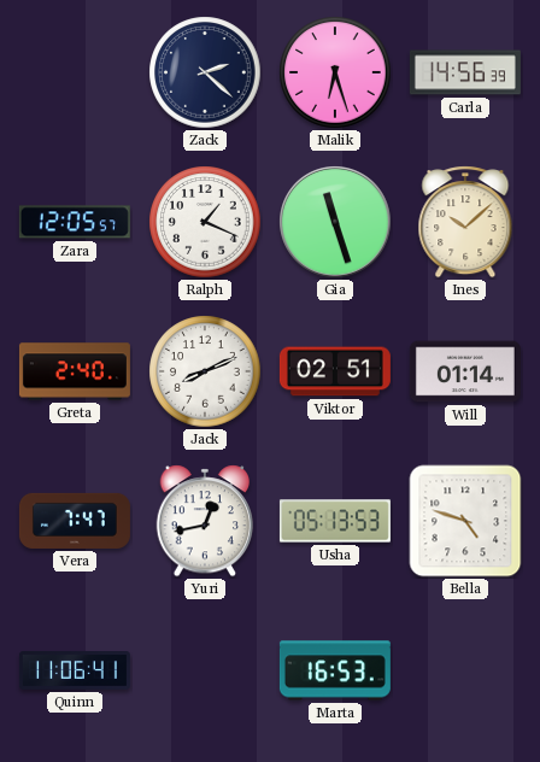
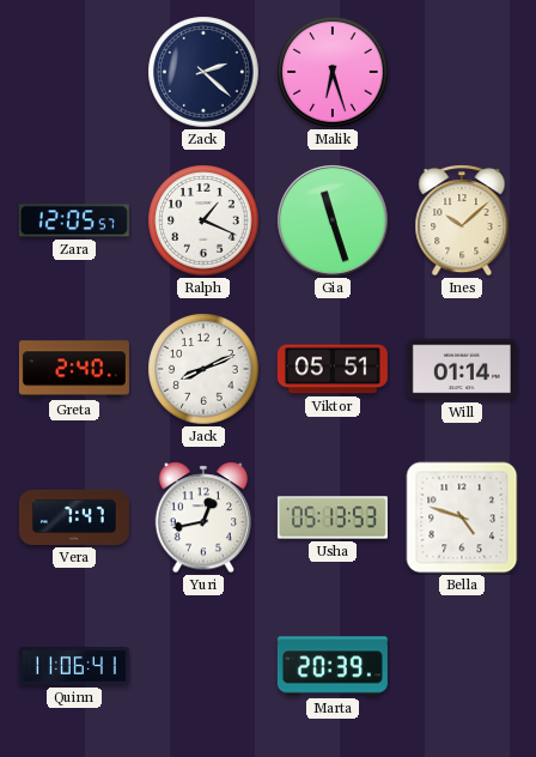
Carla: 14:56 -> none (465, 72)
Viktor: 02:51 -> 05:51 (333, 369)
Marta: 16:53 -> 20:39 (333, 666)
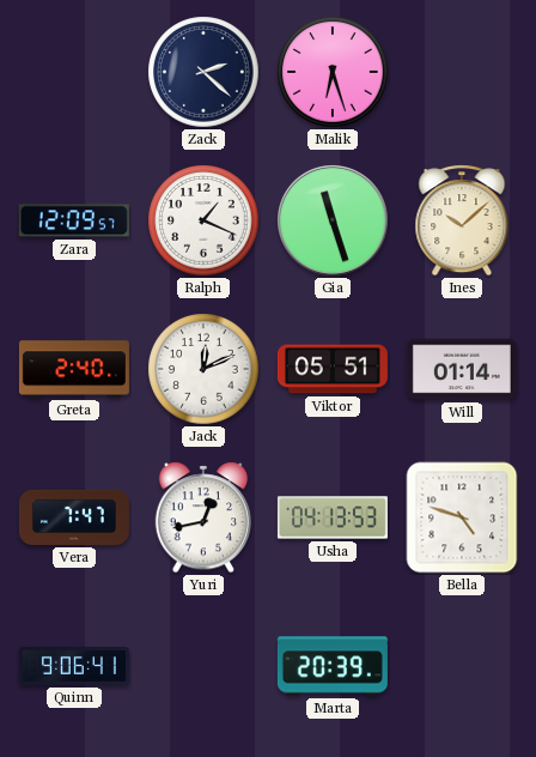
Zara: 12:05 -> 12:09 (74, 220)
Jack: 8:11 -> 12:11 (203, 369)
Usha: 05:13 -> 04:13 (333, 517)
Quinn: 11:06 -> 9:06 (74, 666)
